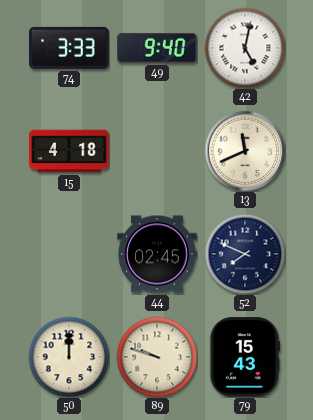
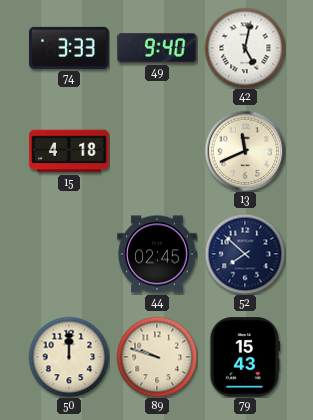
52: 7:49 -> 7:52 (245, 254)
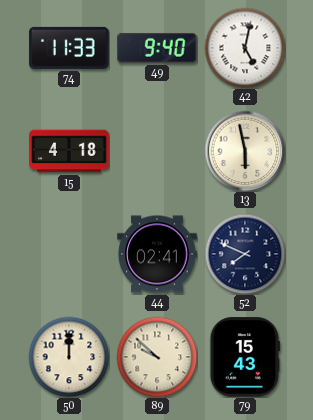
74: 3:33 -> 11:33 (69, 48)
13: 11:41 -> 5:58 (245, 151)
44: 02:45 -> 02:41 (157, 254)
52: 7:52 -> 7:49 (245, 254)
89: 9:48 -> 9:52 (157, 357)
